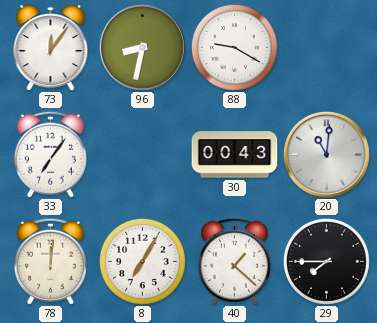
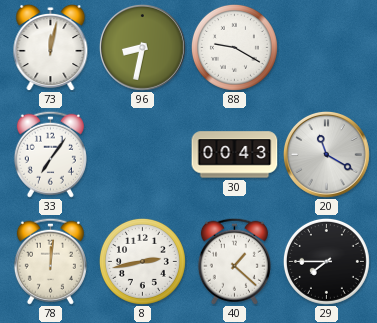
73: 12:06 -> 12:02 (51, 47)
20: 11:01 -> 11:20 (326, 154)
8: 7:05 -> 2:43 (142, 261)
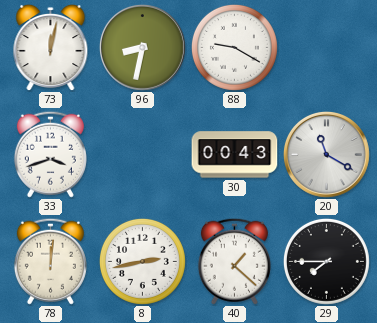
33: 7:06 -> 3:42 (50, 154)
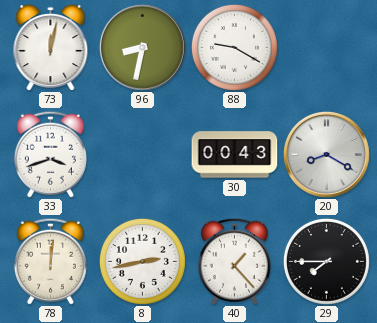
20: 11:20 -> 8:20 (326, 154)
40: 1:22 -> 1:23 (234, 261)
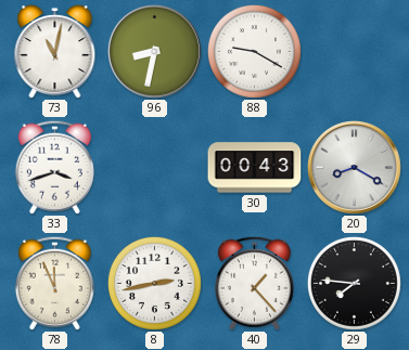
73: 12:02 -> 11:02 (55, 51)
78: 12:01 -> 11:56 (54, 283)
29: 7:45 -> 7:46 (354, 283)
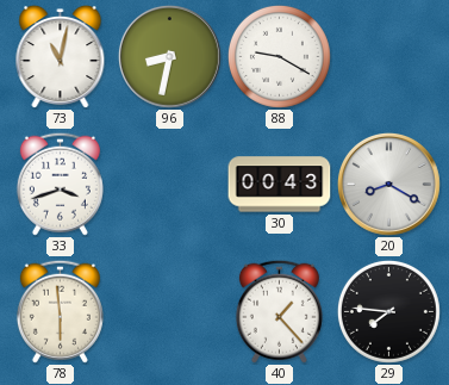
78: 11:56 -> 5:59 (60, 311)
8: 2:43 -> none (154, 283)
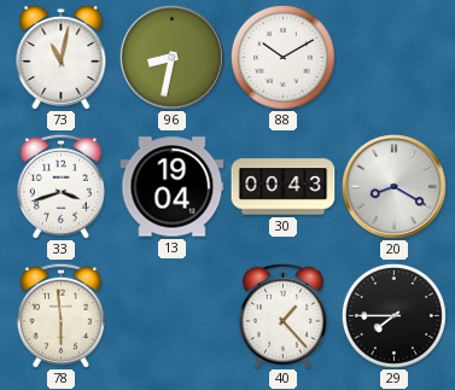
88: 9:20 -> 10:10 (282, 57)
13: none -> 19:04 (173, 187)
29: 7:46 -> 7:45 (393, 315)
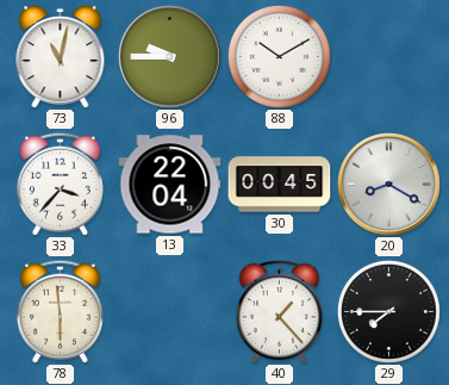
96: 8:32 -> 9:45 (169, 56)
33: 3:42 -> 3:37 (60, 184)
13: 19:04 -> 22:04 (170, 185)
30: 00:43 -> 00:45 (280, 185)
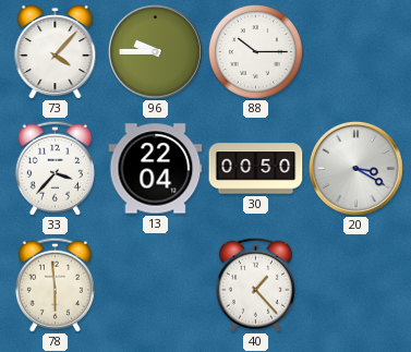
73: 11:02 -> 4:07 (56, 51)
88: 10:10 -> 10:15 (255, 51)
30: 00:45 -> 00:50 (256, 169)
20: 8:20 -> 3:20 (355, 168)
29: 7:45 -> none (388, 311)
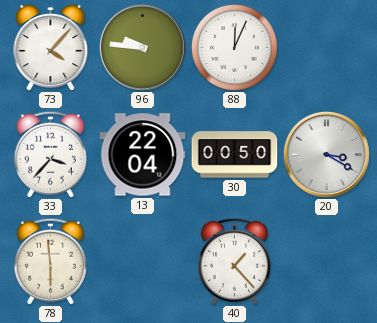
96: 9:45 -> 9:46 (142, 47)
88: 10:15 -> 12:04 (234, 47)
